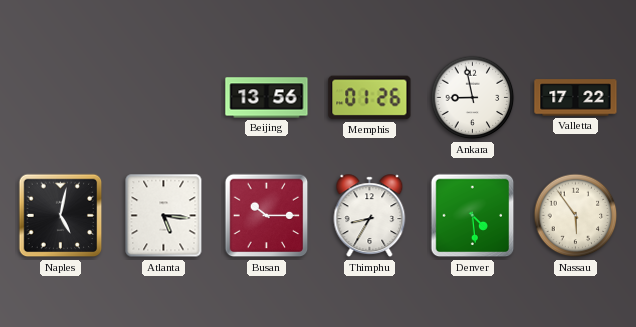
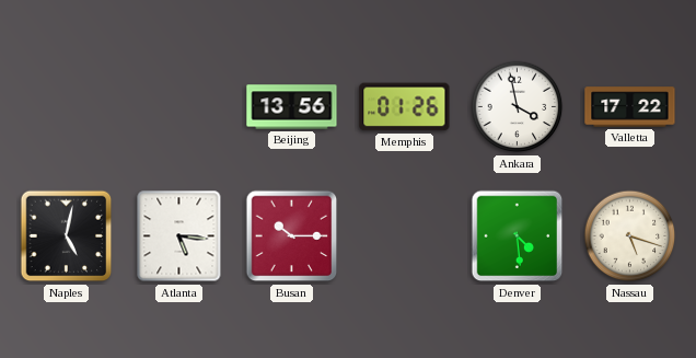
Ankara: 8:58 -> 3:58 (518, 107)
Thimphu: 8:35 -> none (370, 216)
Nassau: 5:54 -> 5:18 (630, 236)
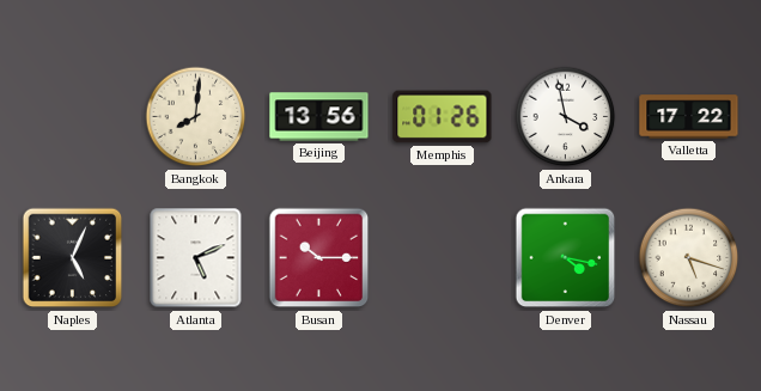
Bangkok: none -> 8:01 (196, 117)
Naples: 5:02 -> 5:04 (73, 258)
Atlanta: 5:16 -> 5:11 (196, 258)
Denver: 4:29 -> 4:17 (566, 258)
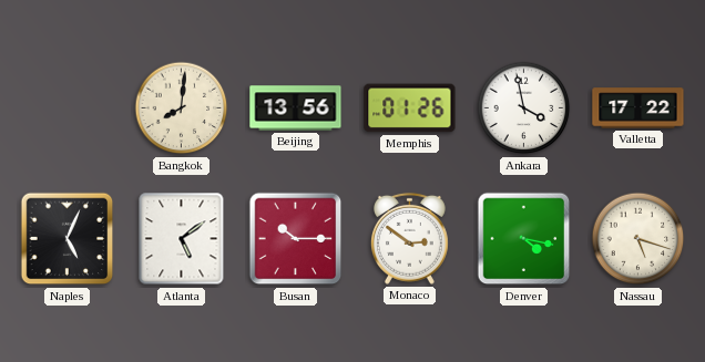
Atlanta: 5:11 -> 5:09 (182, 239)
Monaco: none -> 2:51 (409, 238)
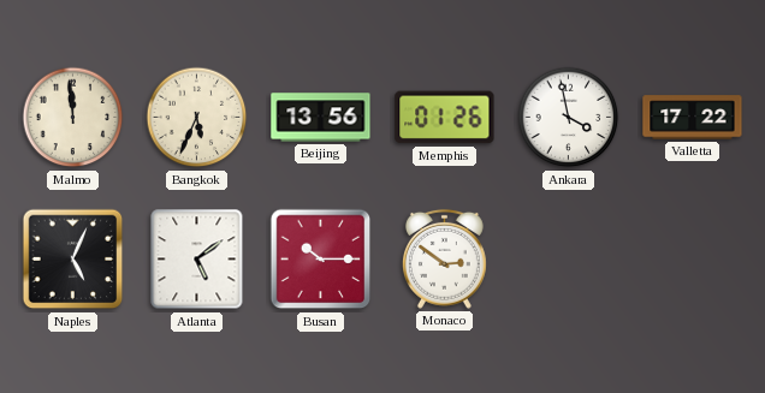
Malmo: none -> 11:59 (73, 118)
Bangkok: 8:01 -> 5:34 (197, 118)
Denver: 4:17 -> none (524, 239)
Nassau: 5:18 -> none (638, 239)
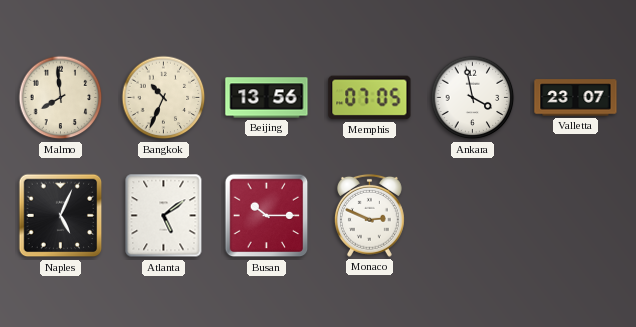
Malmo: 11:59 -> 7:59 (61, 98)
Bangkok: 5:34 -> 10:34 (164, 98)
Memphis: 01:26 -> 07:05 (370, 98)
Valletta: 17:22 -> 23:07 (576, 98)
Monaco: 2:51 -> 2:49 (369, 215)
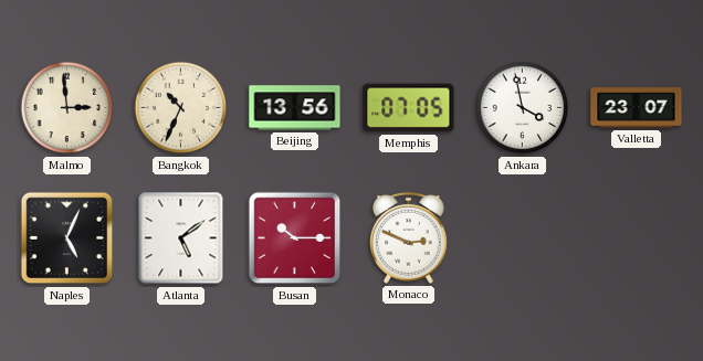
Malmo: 7:59 -> 2:59 (67, 108)
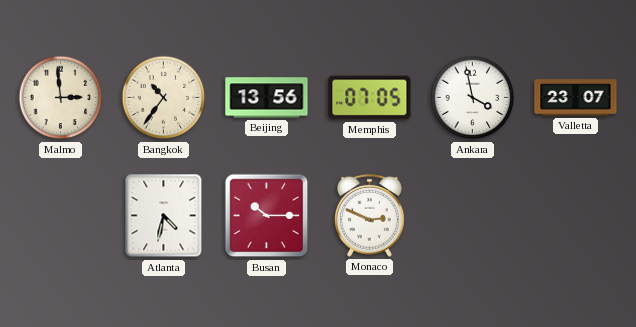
Bangkok: 10:34 -> 10:36 (164, 98)
Naples: 5:04 -> none (67, 238)
Atlanta: 5:09 -> 4:32 (164, 216)
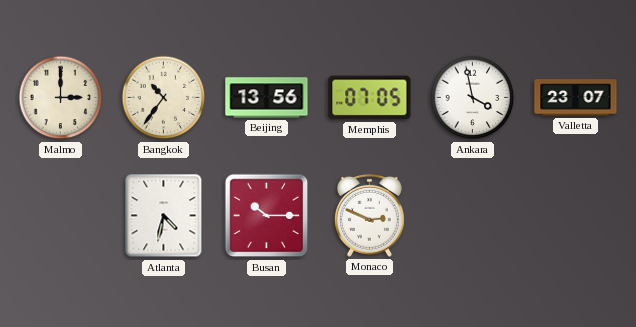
Malmo: 2:59 -> 3:00 (61, 98)
